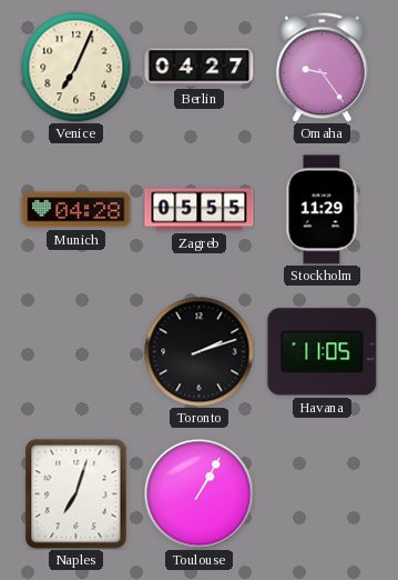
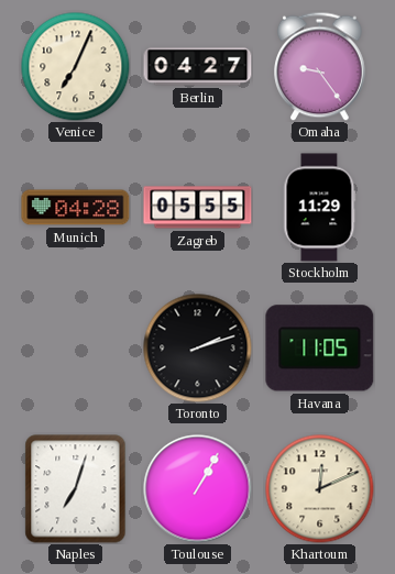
Khartoum: none -> 12:11 (320, 489)
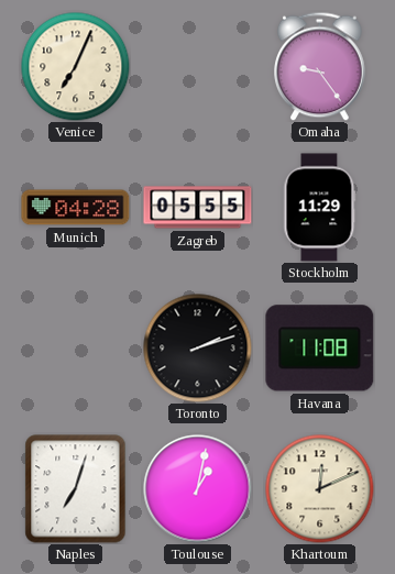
Berlin: 04:27 -> none (198, 67)
Havana: 11:05 -> 11:08 (320, 349)
Toulouse: 1:05 -> 1:02 (198, 489)
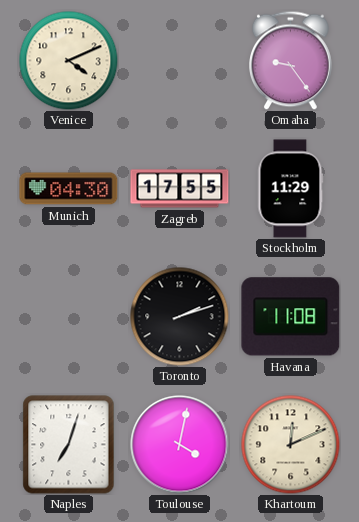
Venice: 7:04 -> 4:11 (69, 61)
Munich: 04:28 -> 04:30 (69, 189)
Zagreb: 05:55 -> 17:55 (180, 189)
Toulouse: 1:02 -> 4:02 (180, 445)
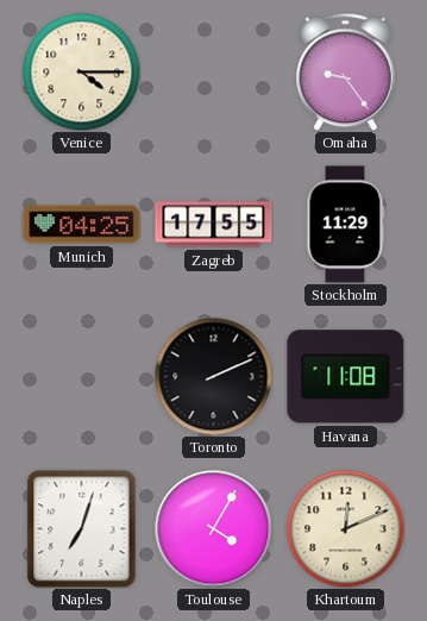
Venice: 4:11 -> 4:15 (82, 73)
Munich: 04:30 -> 04:25 (82, 225)
Toronto: 2:12 -> 2:11 (214, 377)
Toulouse: 4:02 -> 4:05 (214, 529)
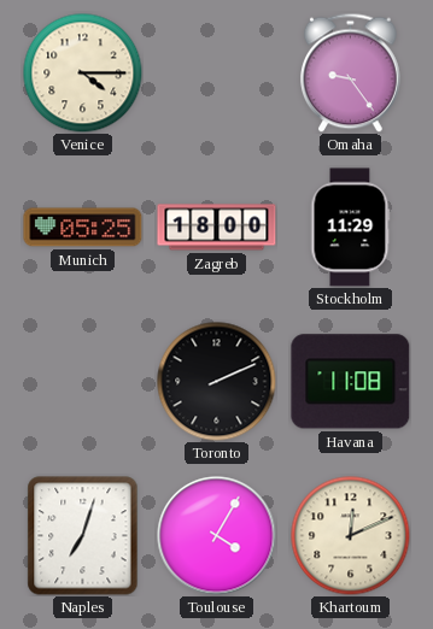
Munich: 04:25 -> 05:25 (83, 228)
Zagreb: 17:55 -> 18:00 (217, 228)
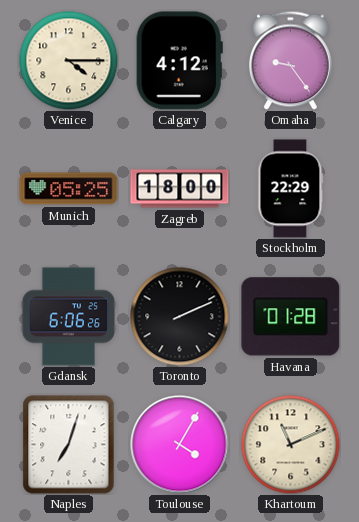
Calgary: none -> 4:12 (179, 61)
Stockholm: 11:29 -> 22:29 (291, 189)
Gdansk: none -> 6:06 (69, 317)
Havana: 11:08 -> 01:28 (291, 317)
Khartoum: 12:11 -> 11:11 (291, 445)
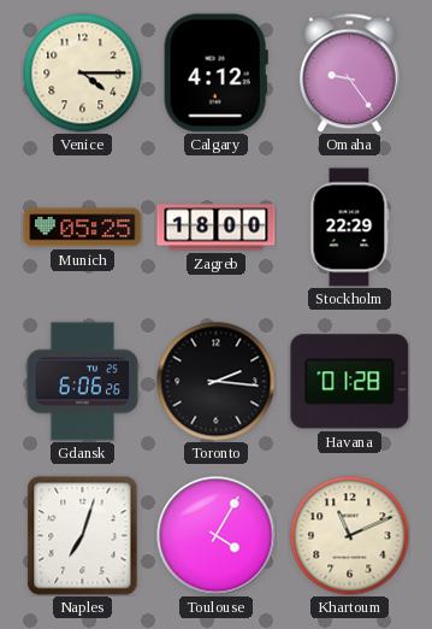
Toronto: 2:11 -> 2:16 (217, 382)
